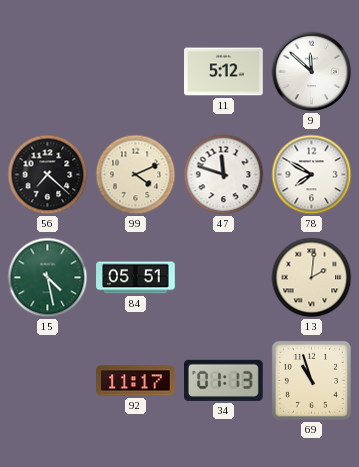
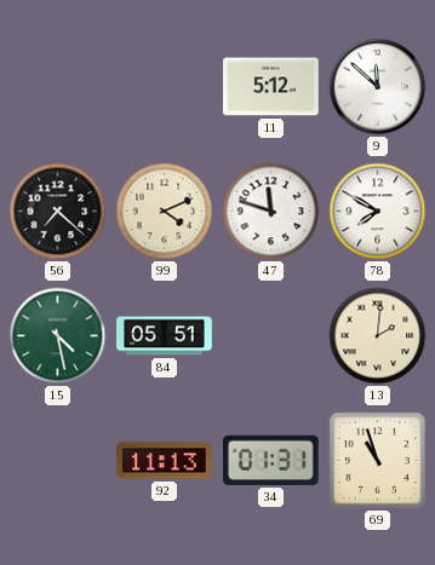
92: 11:17 -> 11:13 (165, 461)
34: 01:13 -> 01:31 (271, 460)
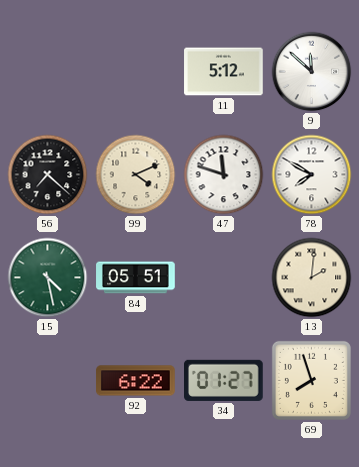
92: 11:13 -> 6:22 (136, 381)
34: 01:31 -> 01:27 (224, 380)
69: 10:57 -> 7:57 (311, 380)
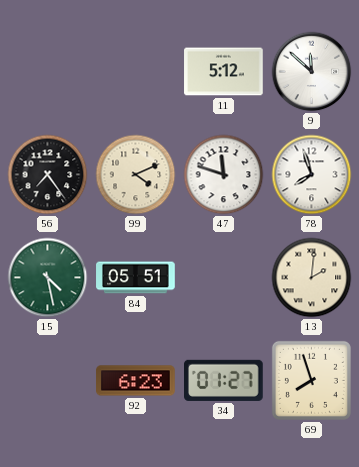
56: 7:22 -> 7:24 (48, 175)
78: 7:50 -> 7:57 (312, 175)
92: 6:22 -> 6:23 (136, 381)
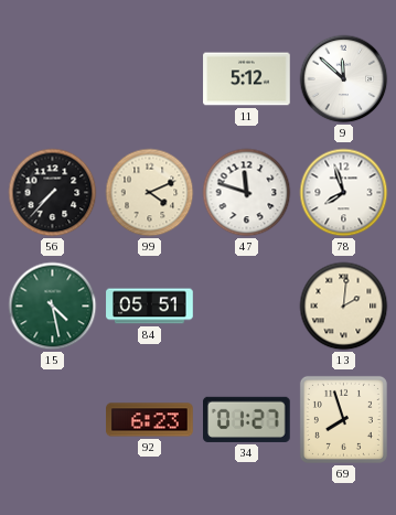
56: 7:24 -> 7:37 (53, 193)
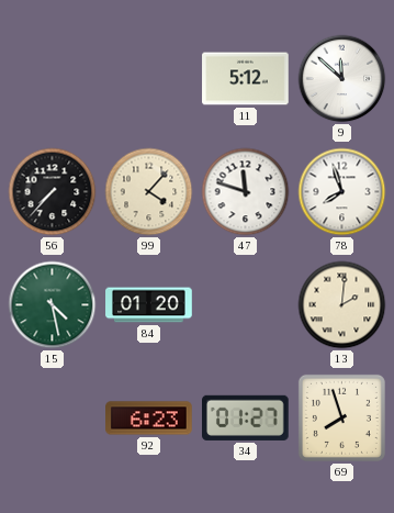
99: 4:11 -> 4:07 (149, 192)
84: 05:51 -> 01:20 (149, 305)
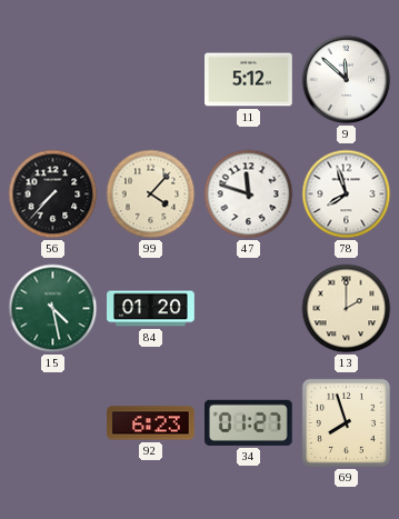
13: 2:01 -> 2:00 (347, 309)
